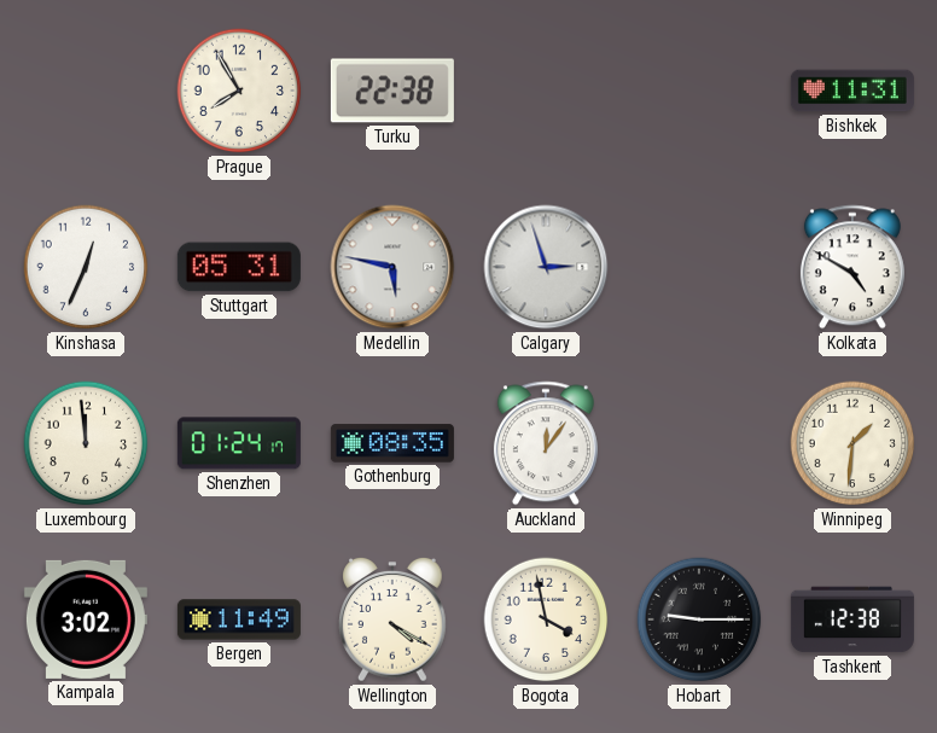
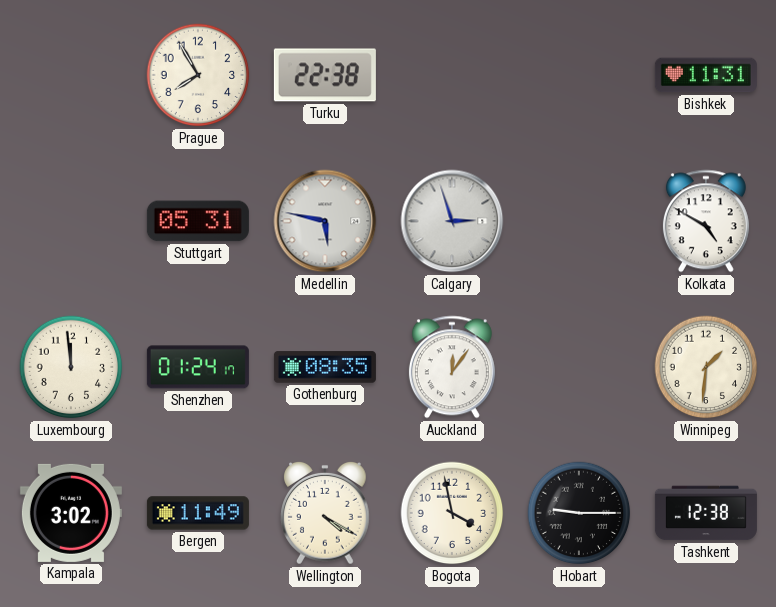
Kinshasa: 12:34 -> none (86, 267)
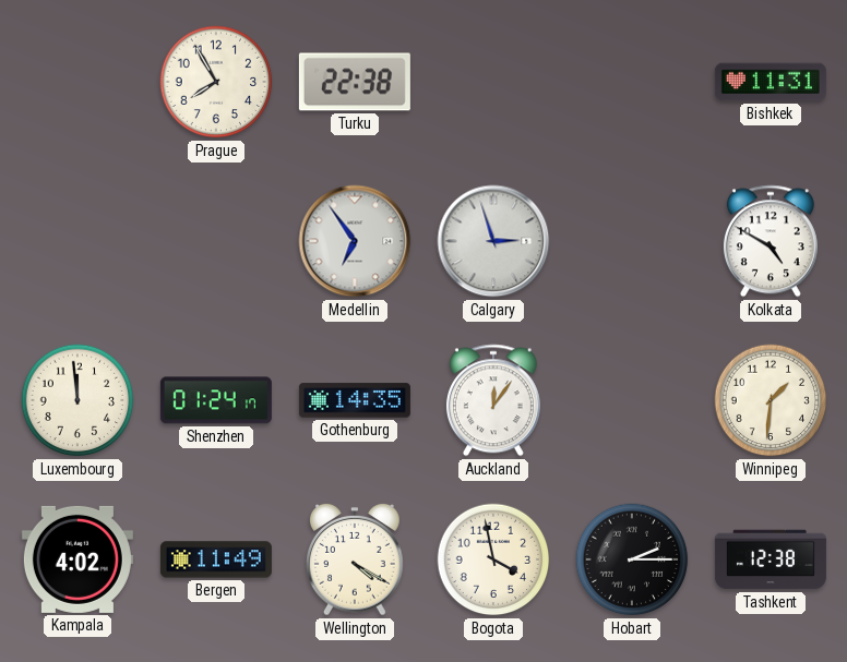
Stuttgart: 05:31 -> none (198, 221)
Medellin: 5:47 -> 6:54 (355, 241)
Gothenburg: 08:35 -> 14:35 (355, 400)
Kampala: 3:02 -> 4:02 (77, 559)
Hobart: 9:15 -> 2:15 (632, 559)
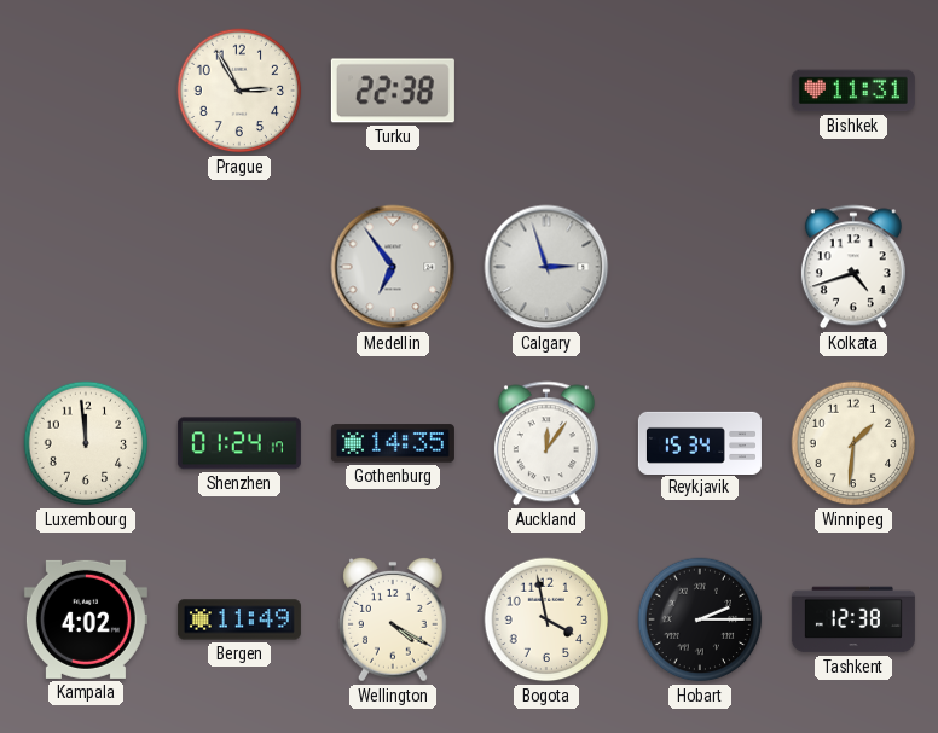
Prague: 7:55 -> 2:55 (239, 91)
Kolkata: 4:50 -> 4:42 (853, 267)
Reykjavik: none -> 15:34 (700, 442)
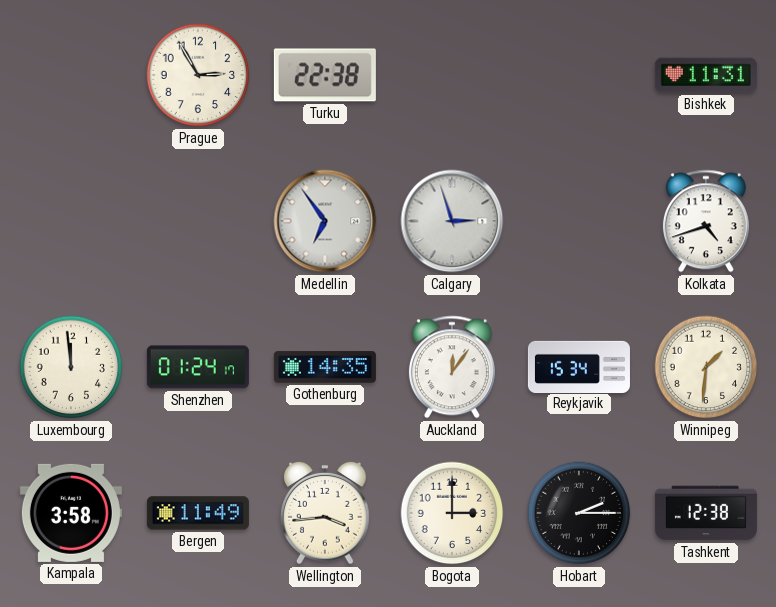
Kampala: 4:02 -> 3:58 (71, 513)
Wellington: 4:20 -> 3:44 (326, 513)
Bogota: 3:58 -> 3:00 (452, 513)
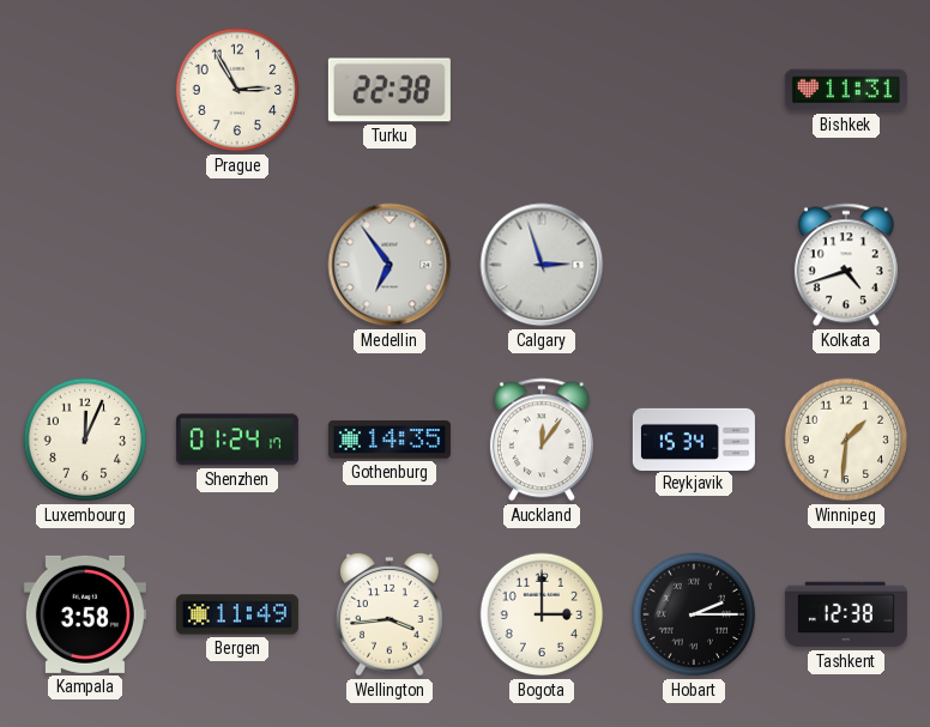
Luxembourg: 11:59 -> 12:04 (85, 440)
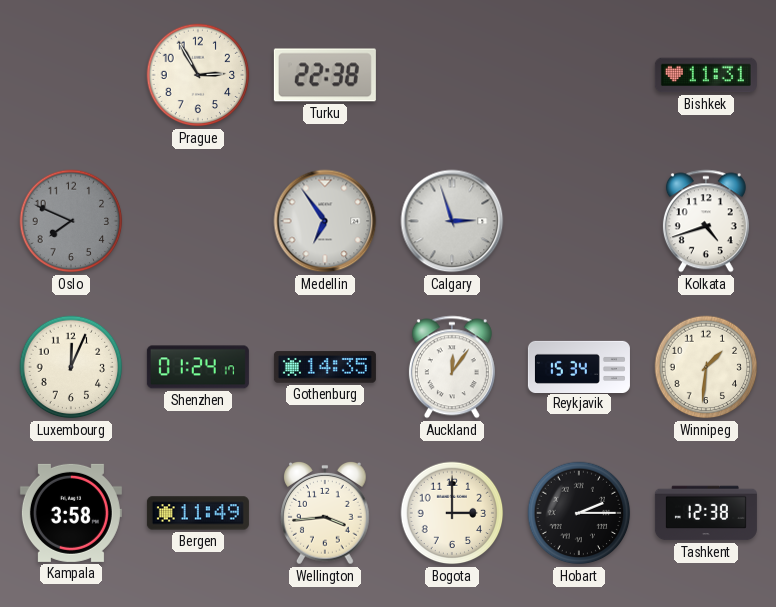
Oslo: none -> 7:49 (71, 221)
